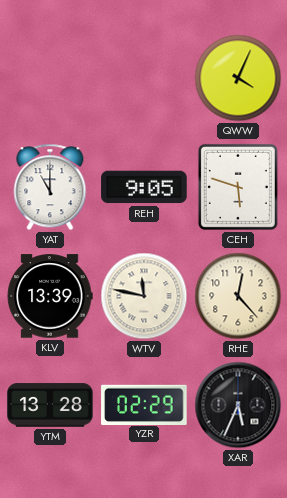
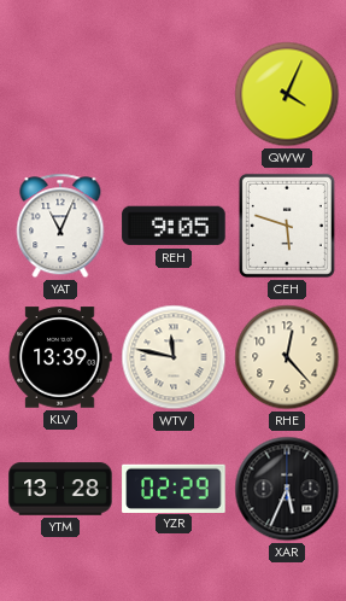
YAT: 11:00 -> 11:04 (60, 226)
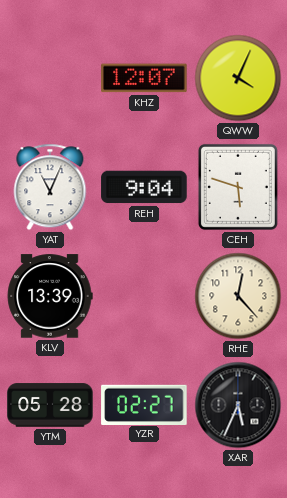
KHZ: none -> 12:07 (144, 78)
REH: 9:05 -> 9:04 (144, 187)
WTV: 11:47 -> none (174, 357)
YTM: 13:28 -> 05:28 (50, 405)
YZR: 02:29 -> 02:27 (144, 404)
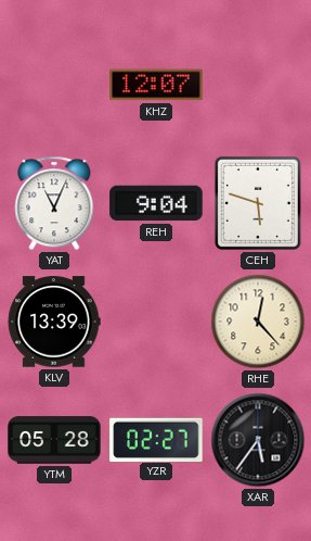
QWW: 4:04 -> none (238, 78)
XAR: 5:34 -> 5:36 (258, 440)
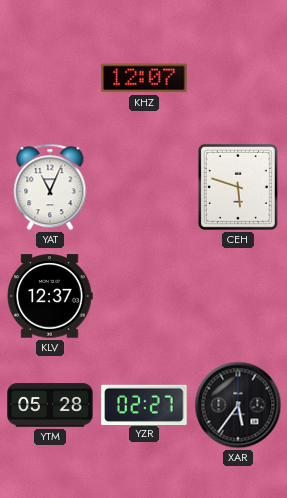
REH: 9:04 -> none (156, 203)
KLV: 13:39 -> 12:37 (50, 296)
RHE: 12:23 -> none (258, 322)
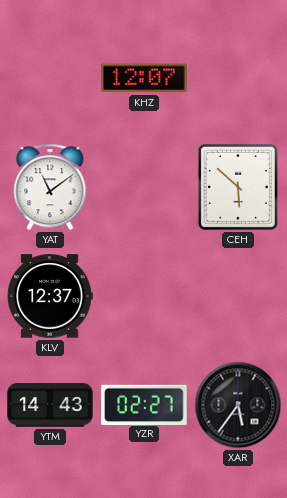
YAT: 11:04 -> 11:09 (50, 187)
CEH: 5:48 -> 5:52 (238, 187)
YTM: 05:28 -> 14:43 (50, 405)
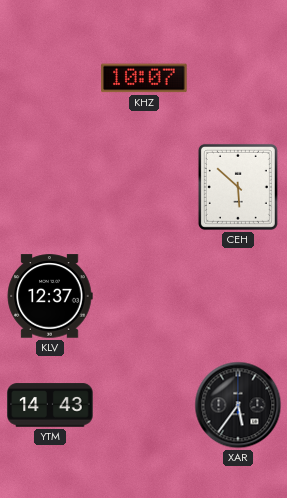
KHZ: 12:07 -> 10:07 (144, 78)
YAT: 11:09 -> none (50, 187)
YZR: 02:27 -> none (144, 404)
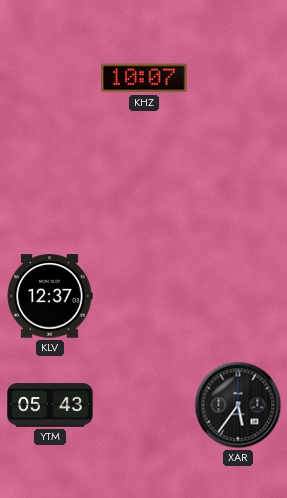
CEH: 5:52 -> none (238, 187)
YTM: 14:43 -> 05:43 (50, 405)
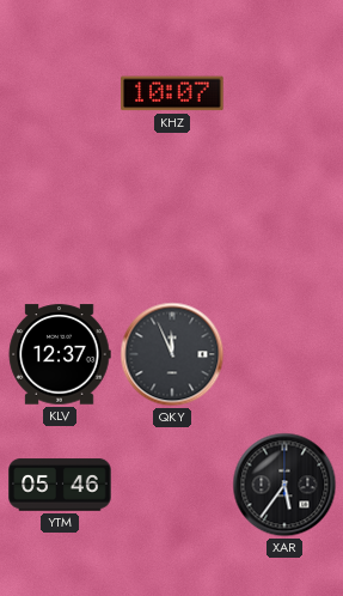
QKY: none -> 11:56 (172, 354)
YTM: 05:43 -> 05:46 (60, 485)
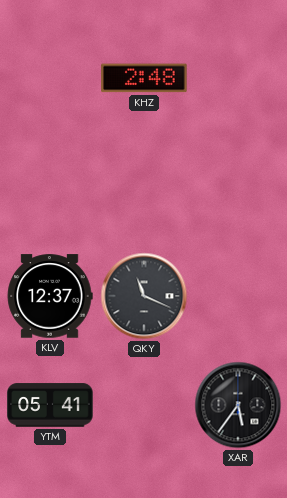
KHZ: 10:07 -> 2:48 (144, 78)
QKY: 11:56 -> 11:19 (144, 296)
YTM: 05:46 -> 05:41 (50, 405)
